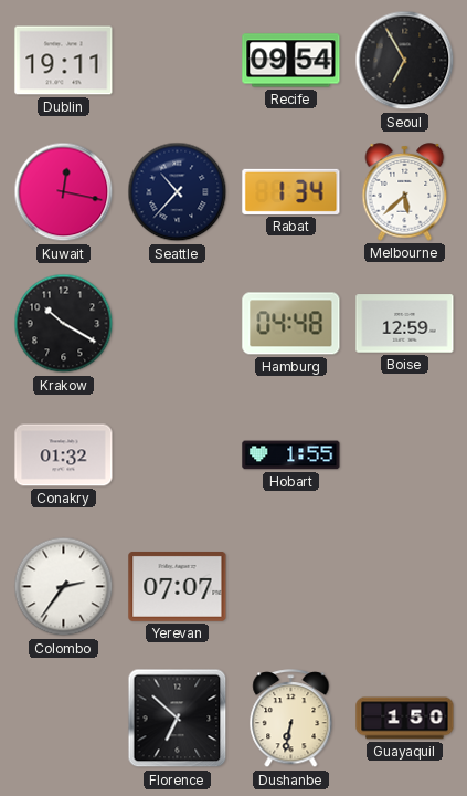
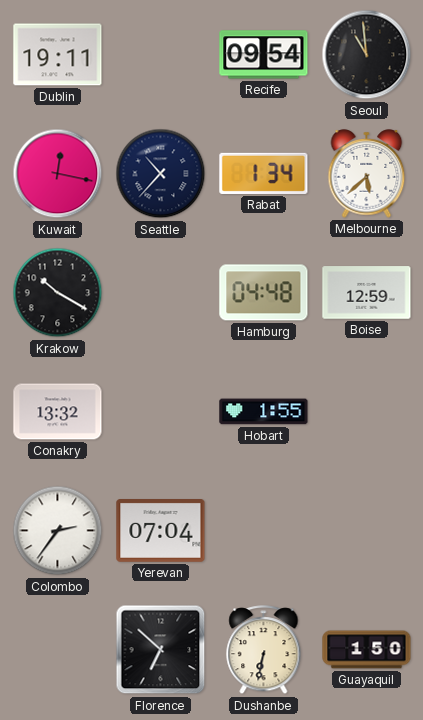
Seoul: 6:55 -> 10:59 (367, 55)
Conakry: 01:32 -> 13:32 (58, 412)
Yerevan: 07:07 -> 07:04 (161, 531)
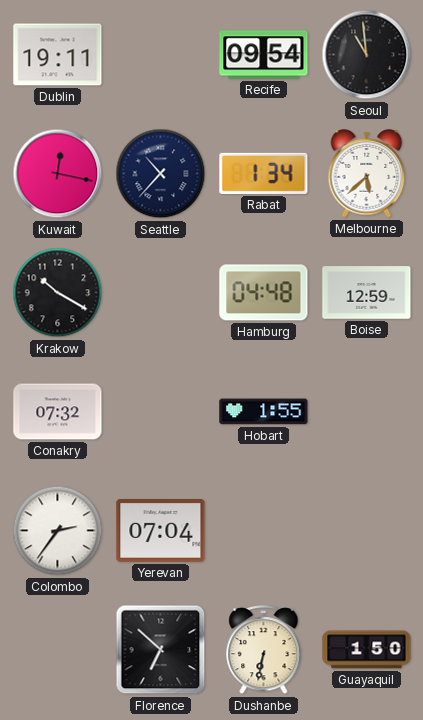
Conakry: 13:32 -> 07:32 (58, 412)
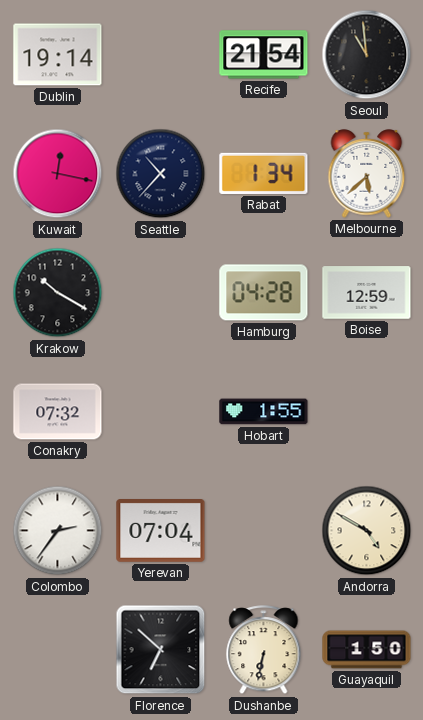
Dublin: 19:11 -> 19:14 (58, 55)
Recife: 09:54 -> 21:54 (264, 55)
Hamburg: 04:48 -> 04:28 (264, 293)
Andorra: none -> 4:50 (367, 531)
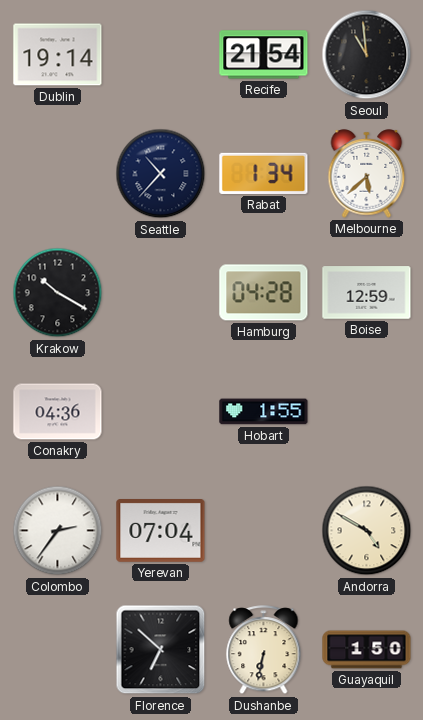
Kuwait: 12:17 -> none (58, 174)
Conakry: 07:32 -> 04:36 (58, 412)
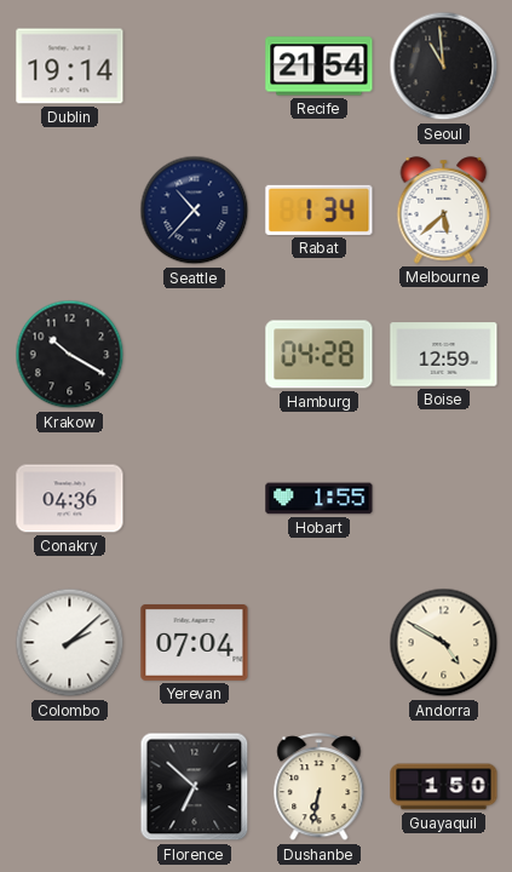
Colombo: 2:36 -> 2:08 (70, 643)
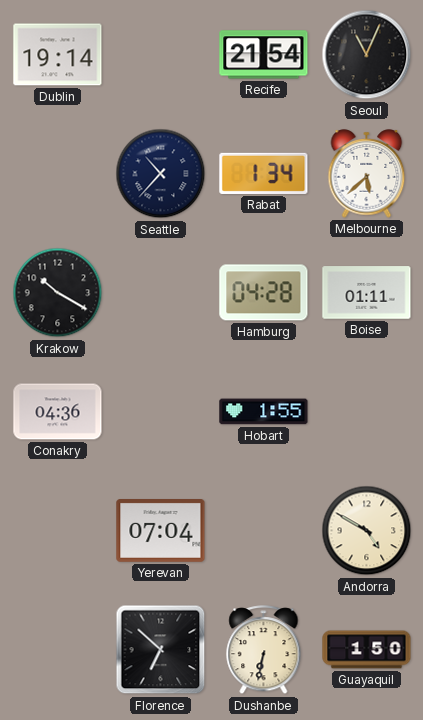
Seoul: 10:59 -> 11:04 (367, 55)
Boise: 12:59 -> 01:11 (367, 293)
Colombo: 2:08 -> none (70, 643)
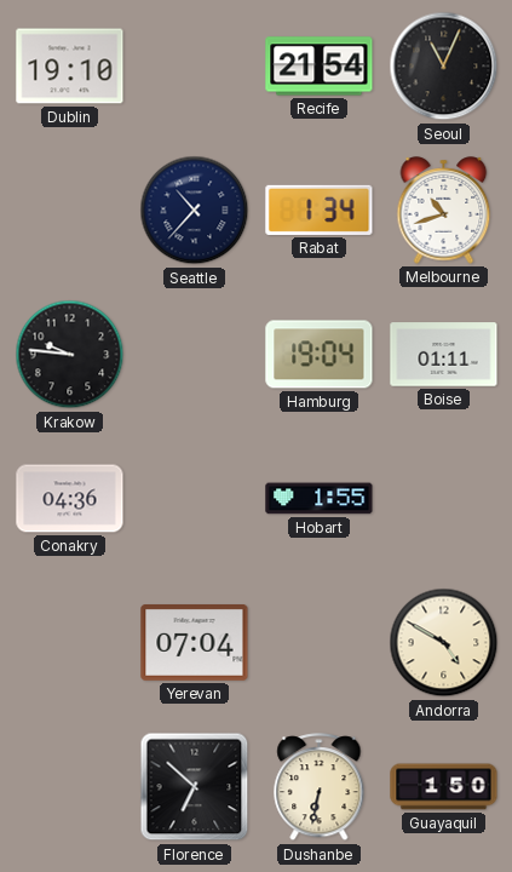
Dublin: 19:14 -> 19:10 (70, 67)
Melbourne: 5:38 -> 10:42 (444, 211)
Krakow: 10:20 -> 9:46 (70, 355)
Hamburg: 04:28 -> 19:04 (320, 355)
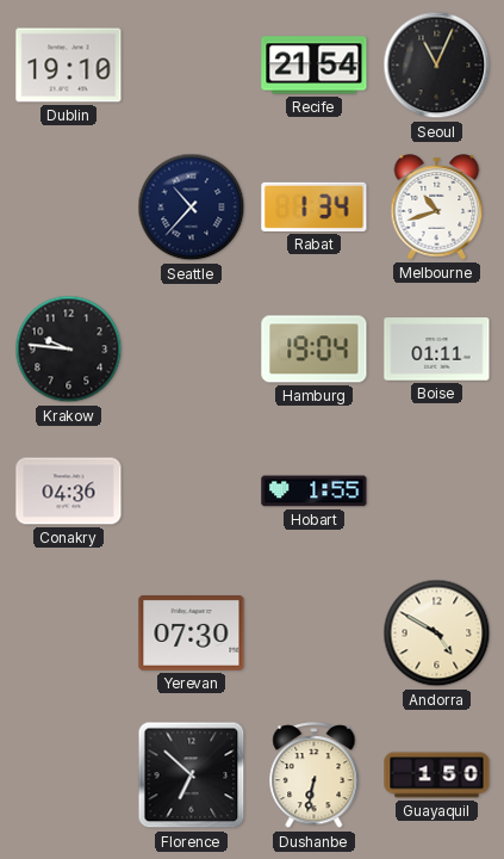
Yerevan: 07:04 -> 07:30 (192, 634)
